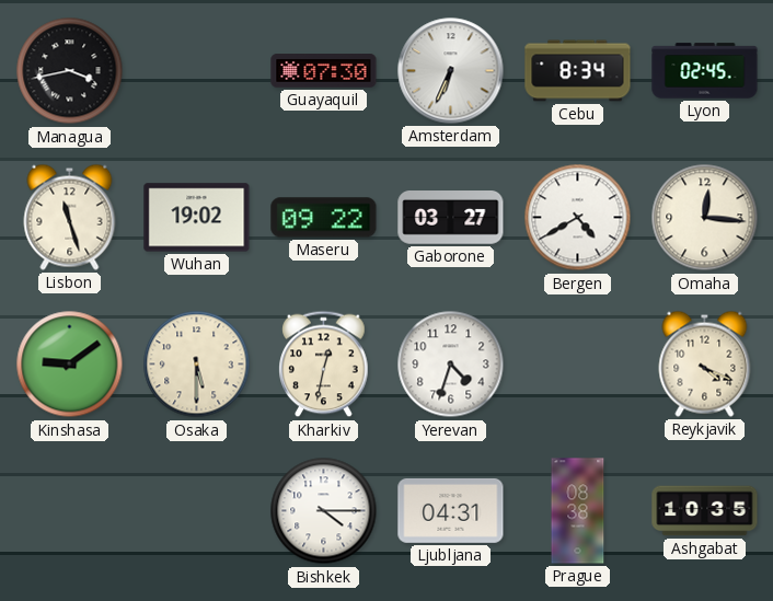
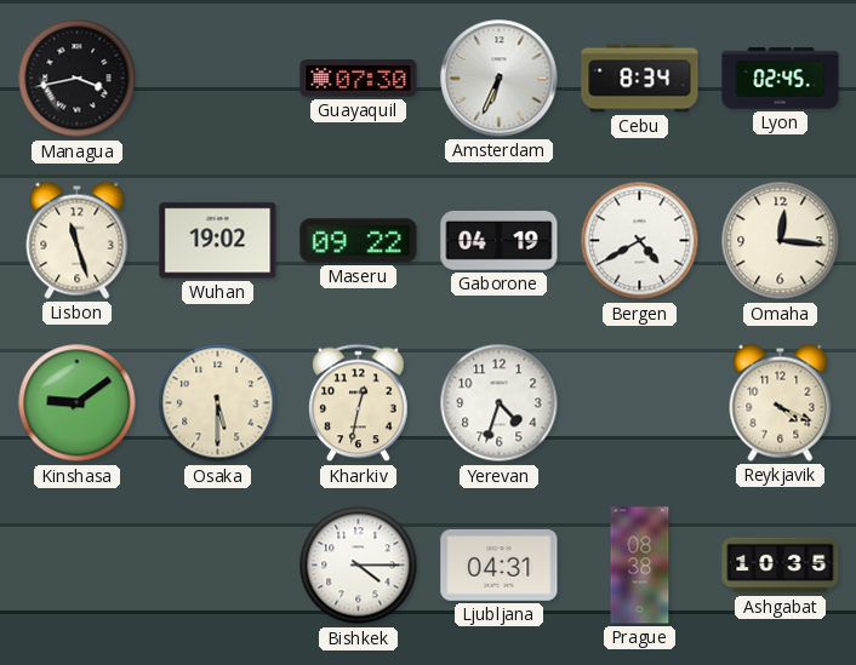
Gaborone: 03:27 -> 04:19 (500, 241)
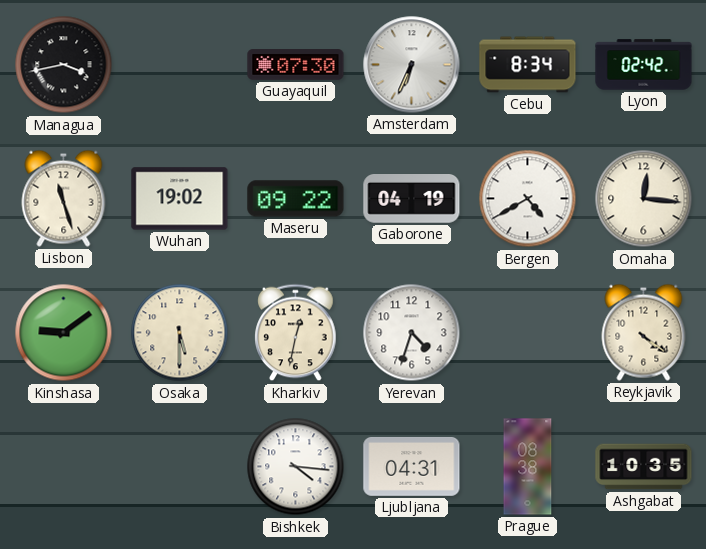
Lyon: 02:45 -> 02:42 (644, 65)
Reykjavik: 4:19 -> 4:21 (644, 332)
Bishkek: 4:15 -> 4:16 (296, 467)
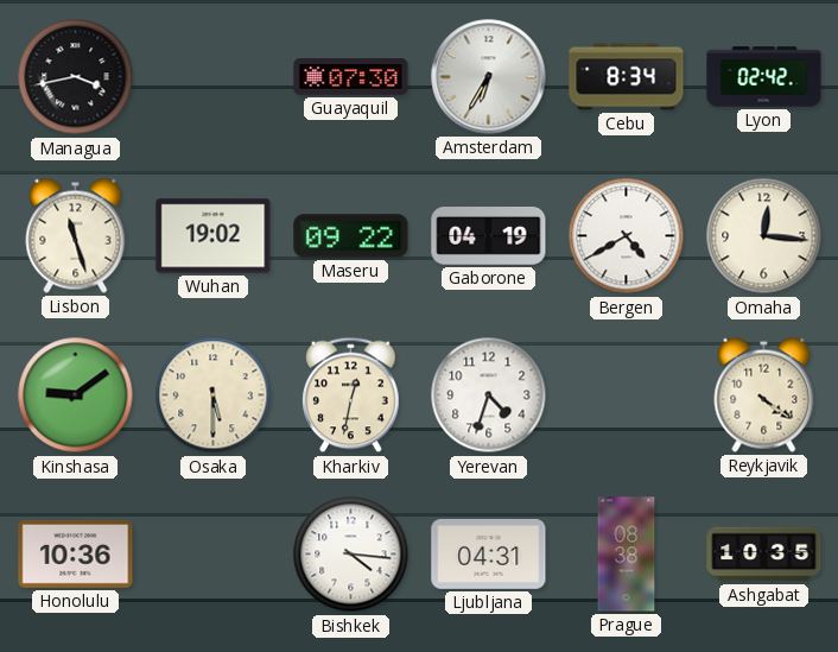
Amsterdam: 6:34 -> 6:35 (489, 77)
Honolulu: none -> 10:36 (76, 553)
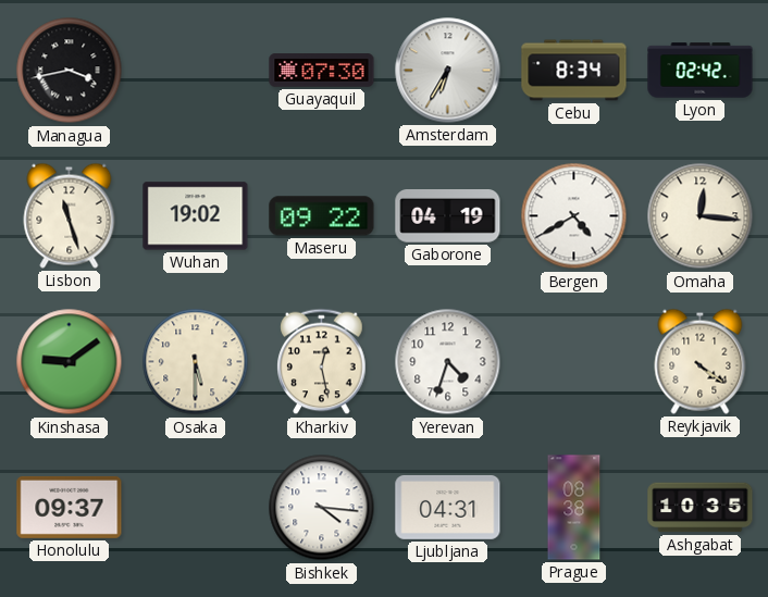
Kharkiv: 12:32 -> 12:28 (322, 362)
Honolulu: 10:36 -> 09:37 (70, 507)
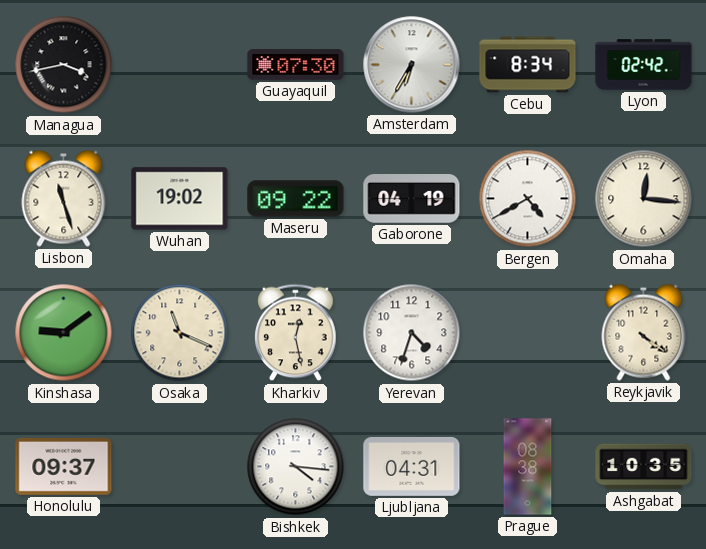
Osaka: 5:30 -> 11:19 (180, 333)
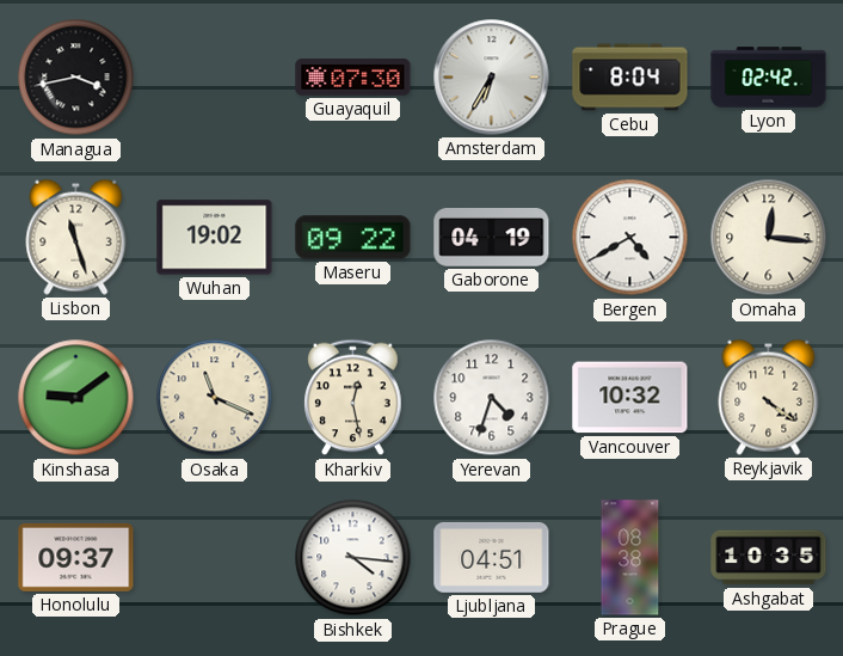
Cebu: 8:34 -> 8:04 (630, 78)
Vancouver: none -> 10:32 (630, 398)
Ljubljana: 04:31 -> 04:51 (492, 557)
